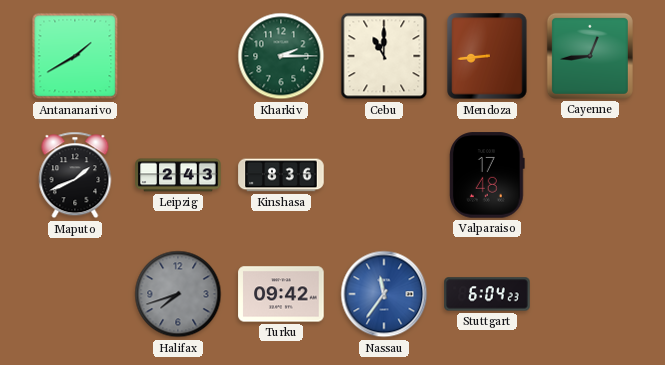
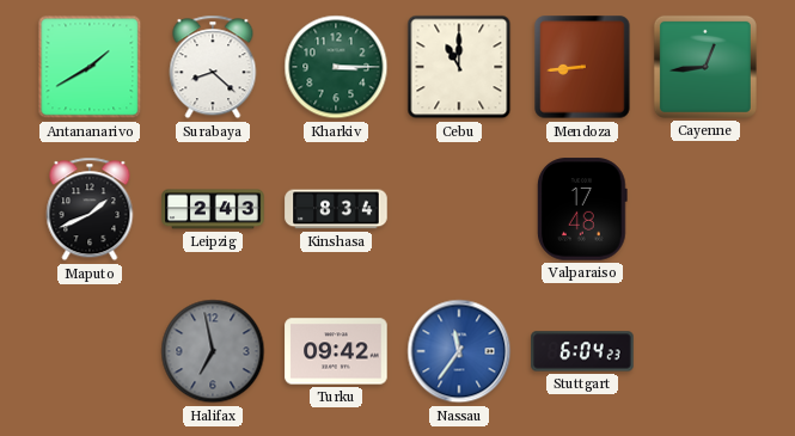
Surabaya: none -> 8:22 (213, 67)
Kharkiv: 2:15 -> 3:15 (336, 67)
Kinshasa: 8:36 -> 8:34 (336, 209)
Halifax: 7:42 -> 6:58 (213, 351)
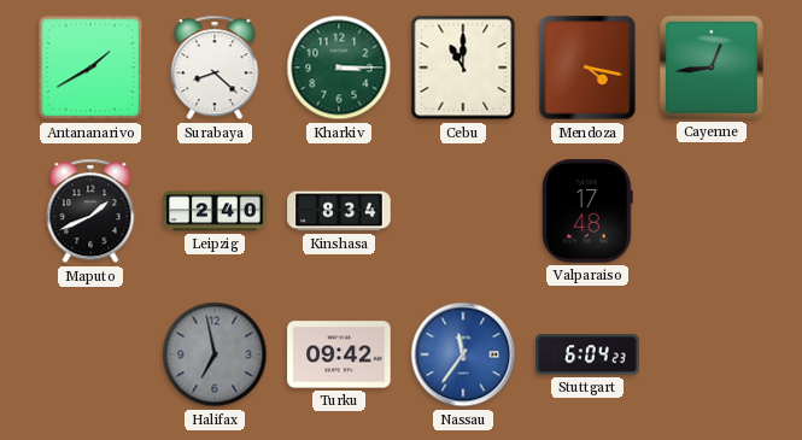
Mendoza: 8:44 -> 4:17 (587, 68)
Leipzig: 2:43 -> 2:40 (215, 211)
